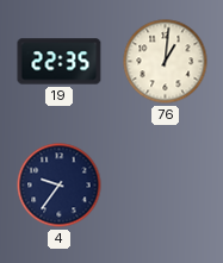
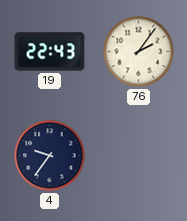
19: 22:35 -> 22:43 (50, 52)
76: 1:01 -> 2:06 (139, 52)
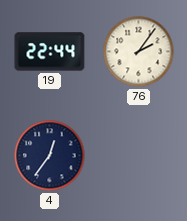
19: 22:43 -> 22:44 (50, 52)
4: 9:36 -> 12:36 (50, 156)
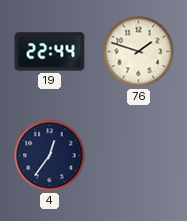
76: 2:06 -> 1:48 (139, 52)
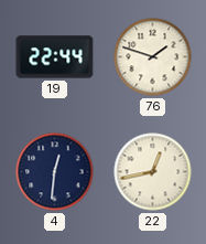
4: 12:36 -> 12:31 (55, 172)
22: none -> 12:43 (153, 172)
